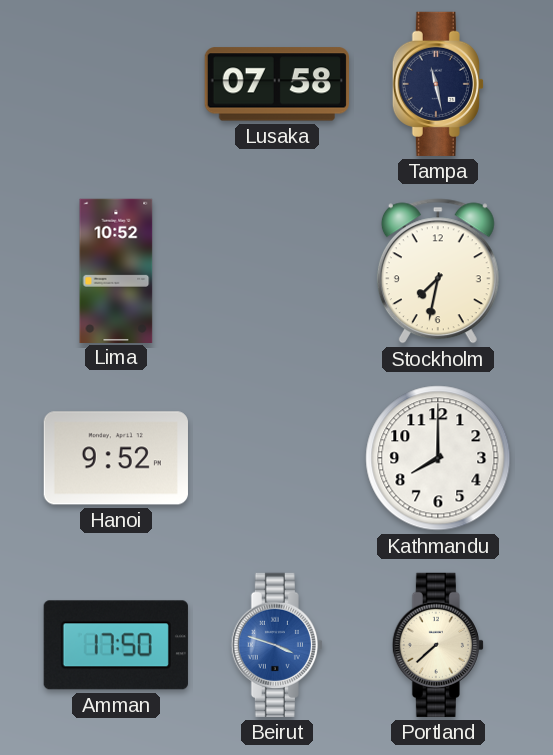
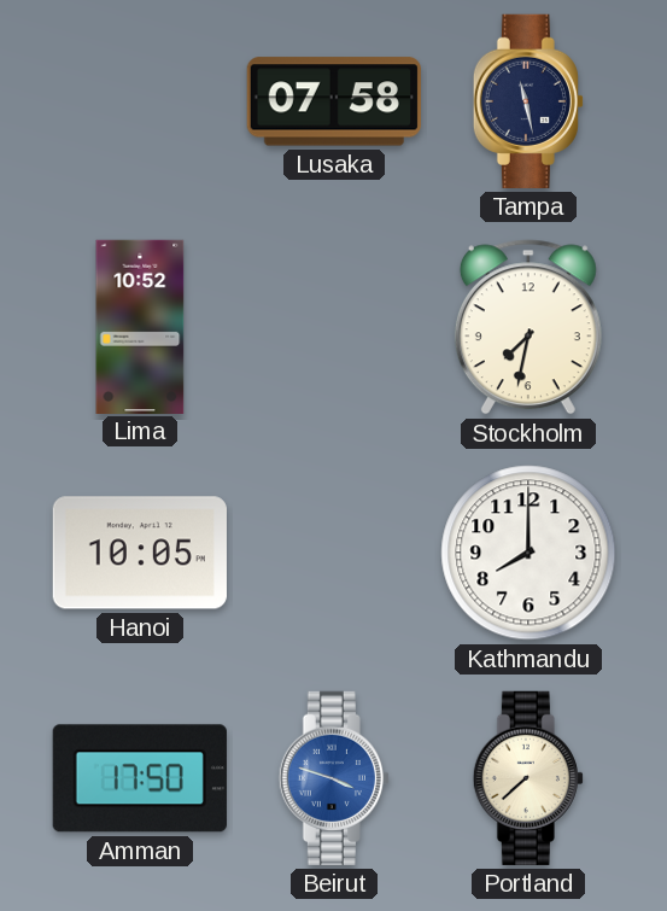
Hanoi: 9:52 -> 10:05 (140, 553)
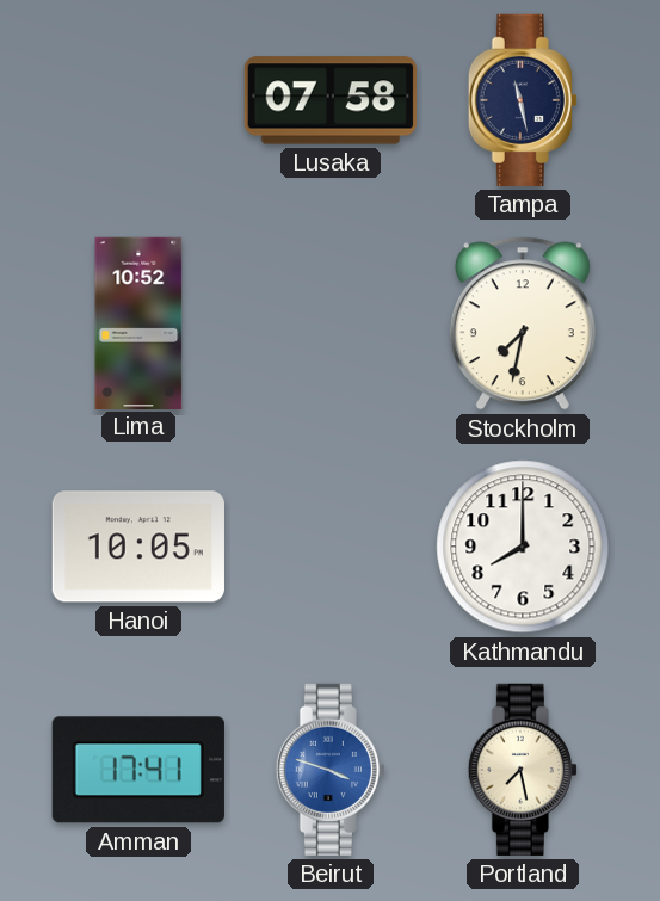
Amman: 17:50 -> 17:41 (138, 770)
Portland: 7:38 -> 7:28 (523, 770)
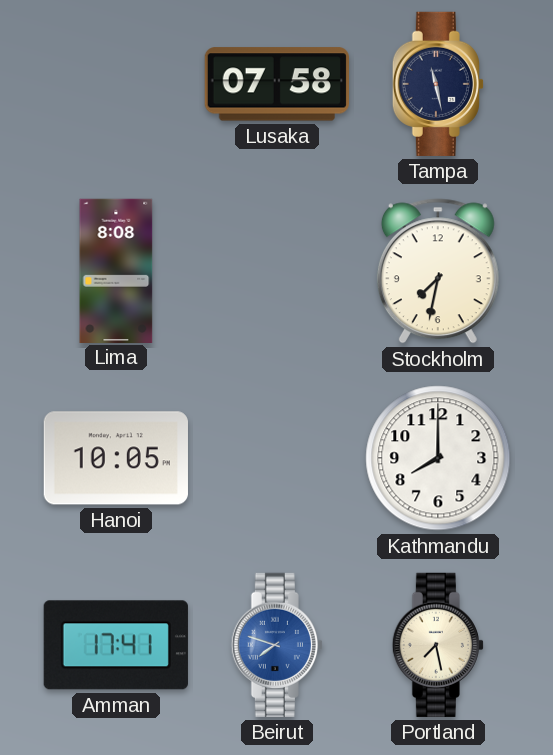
Lima: 10:52 -> 8:08 (116, 270)
Beirut: 3:48 -> 7:48 (277, 645)
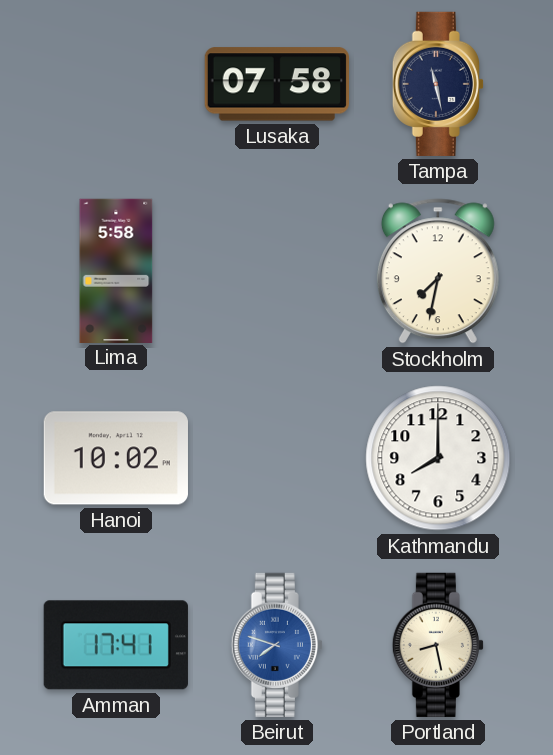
Lima: 8:08 -> 5:58 (116, 270)
Hanoi: 10:05 -> 10:02 (116, 458)
Portland: 7:28 -> 8:28 (438, 645)
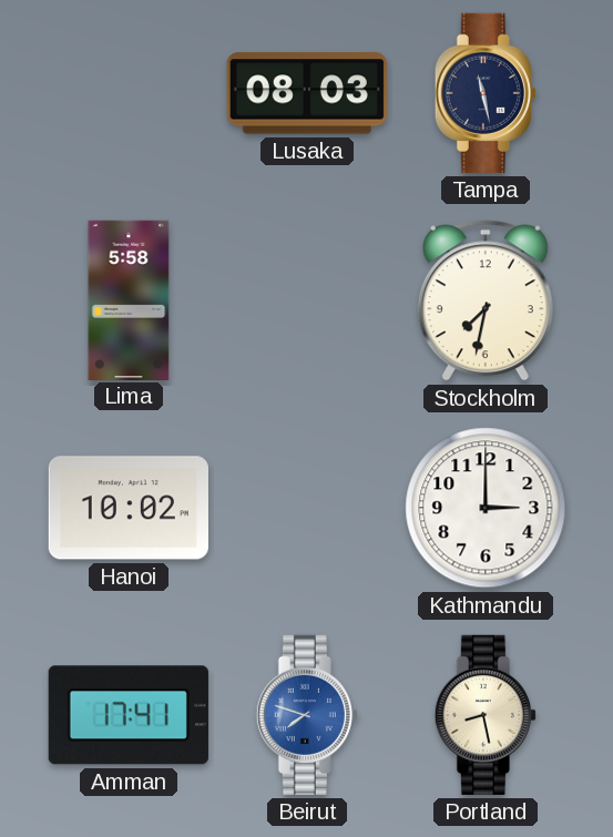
Lusaka: 07:58 -> 08:03 (307, 93)
Kathmandu: 8:00 -> 3:00 (486, 508)
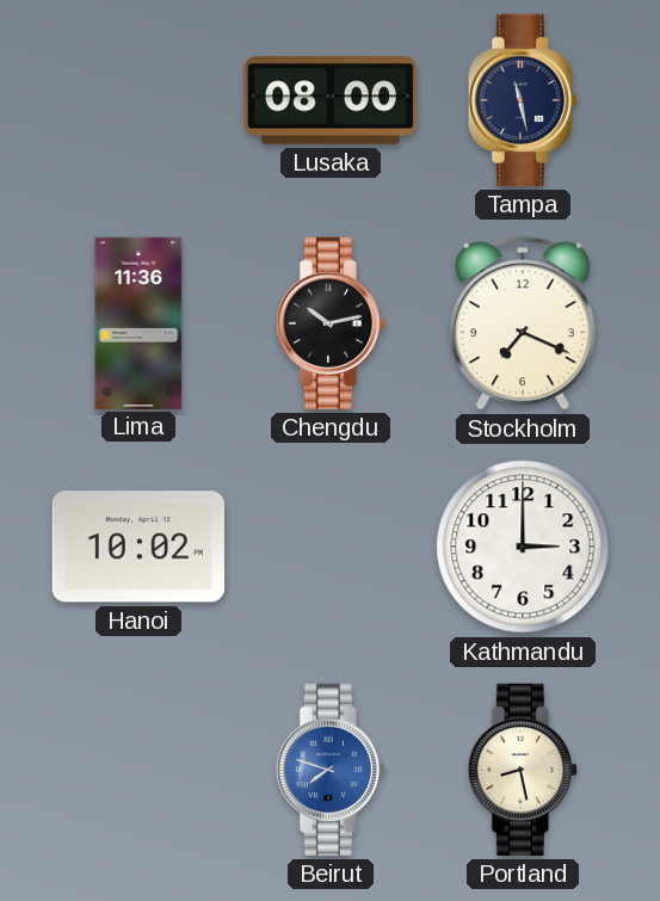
Lusaka: 08:03 -> 08:00 (331, 100)
Lima: 5:58 -> 11:36 (138, 322)
Chengdu: none -> 10:13 (331, 323)
Stockholm: 7:32 -> 7:19 (523, 323)
Amman: 17:41 -> none (129, 715)
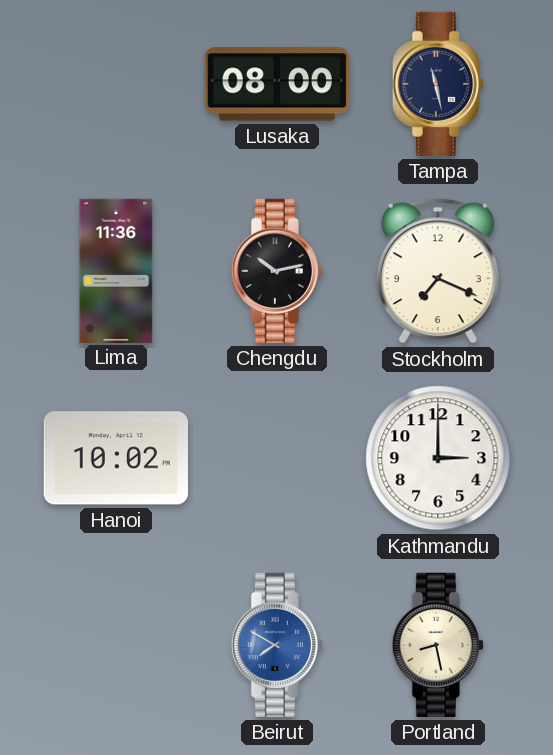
Beirut: 7:48 -> 7:50 (277, 645)
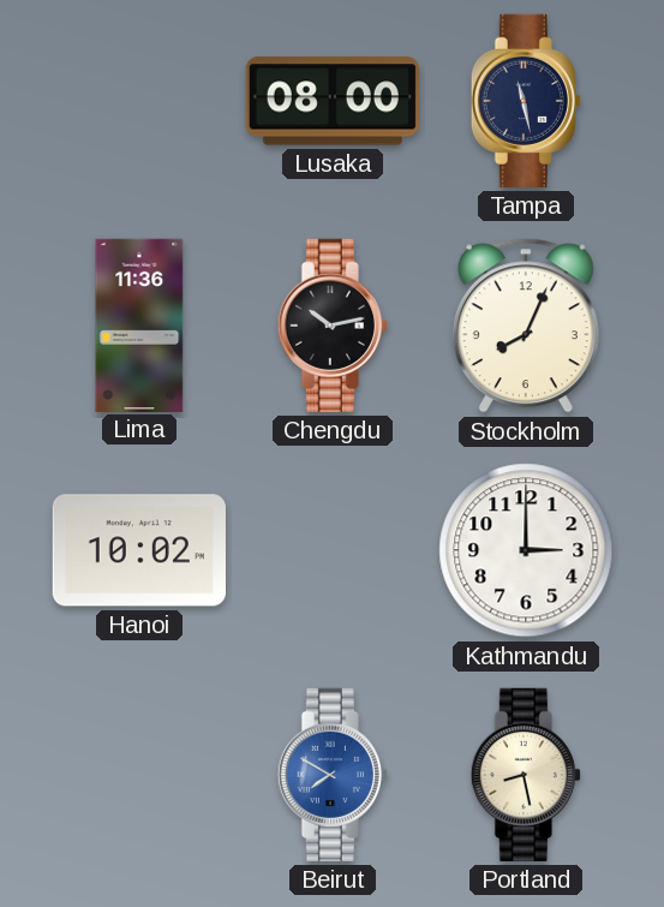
Stockholm: 7:19 -> 8:04 (526, 326)
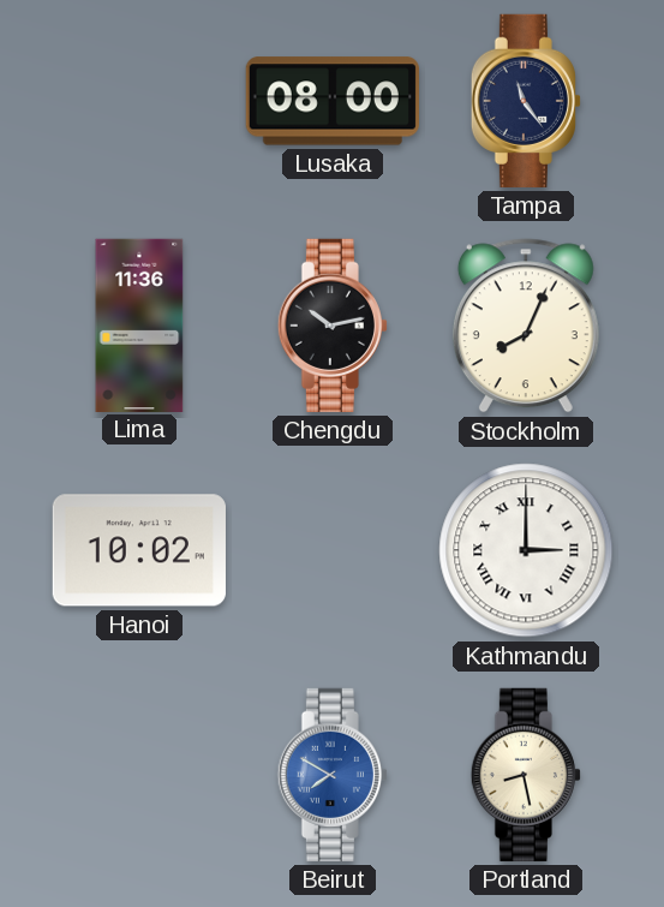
Tampa: 11:28 -> 11:24 (526, 101)
Kathmandu numerals: Arabic -> Roman (526, 550)
